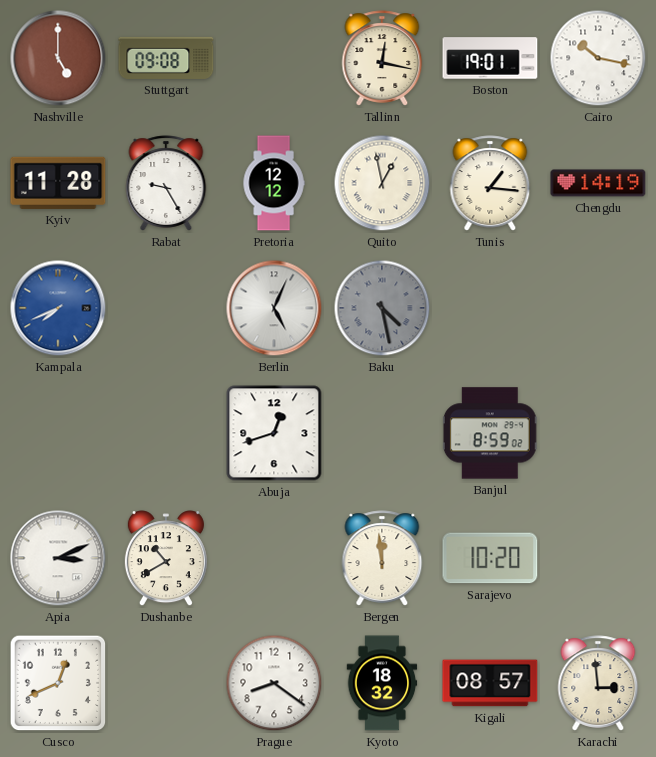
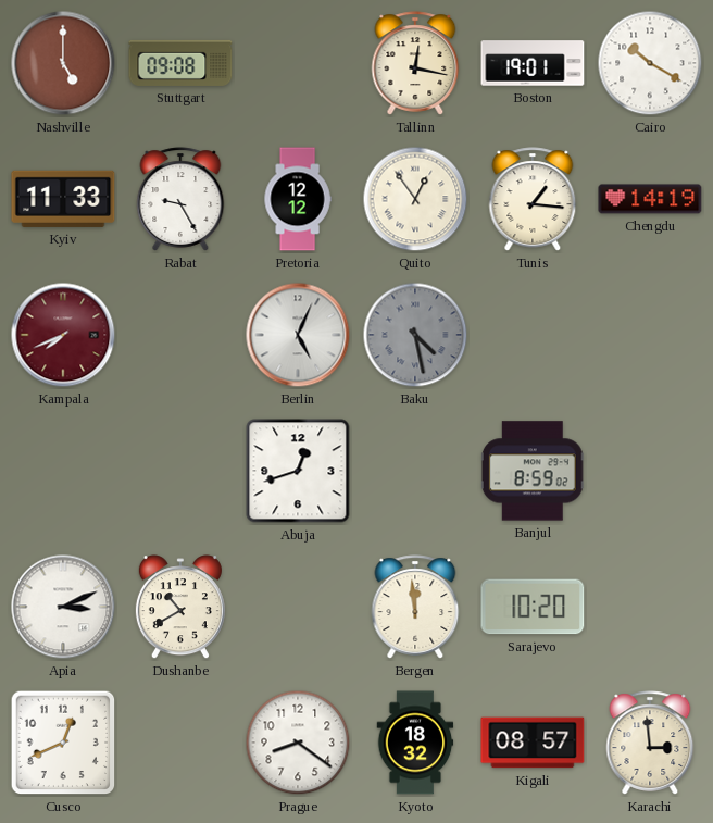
Cairo: 10:17 -> 10:20 (650, 63)
Kyiv: 11:28 -> 11:33 (63, 199)
Quito: 12:58 -> 12:54 (415, 199)
Kampala dial: blue -> burgundy (63, 335)
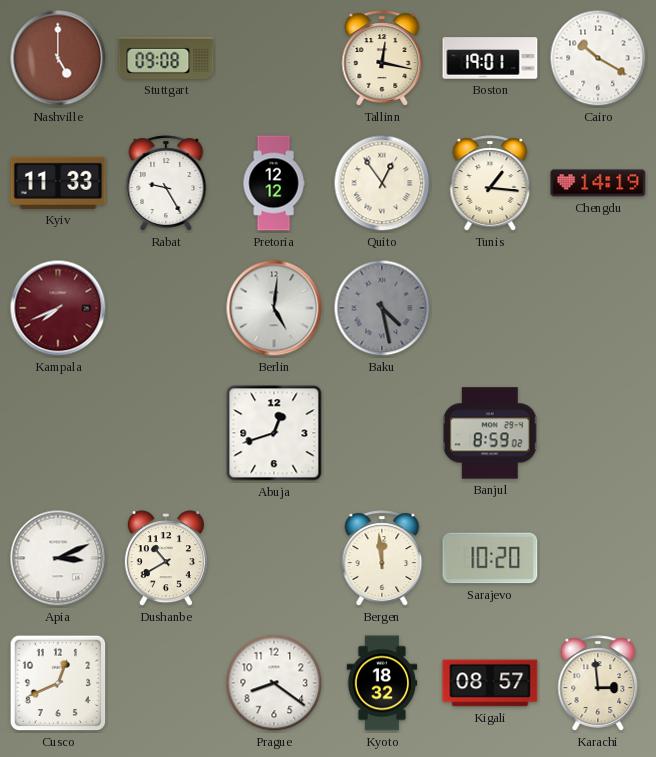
Berlin: 5:04 -> 5:01 (274, 308)
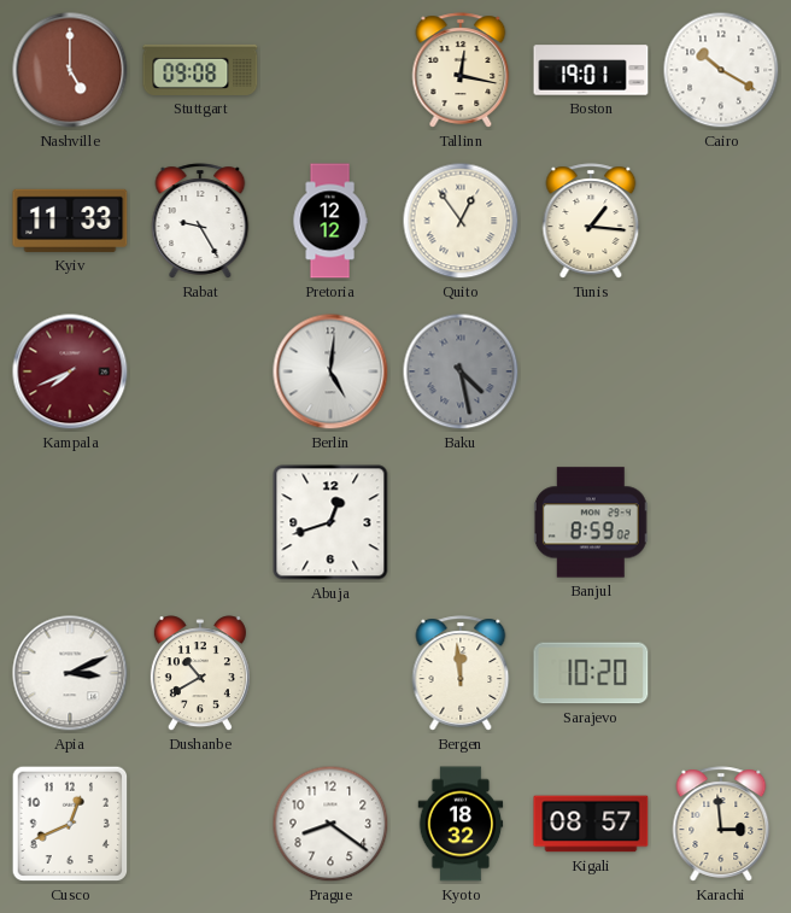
Chengdu: 14:19 -> none (598, 183)
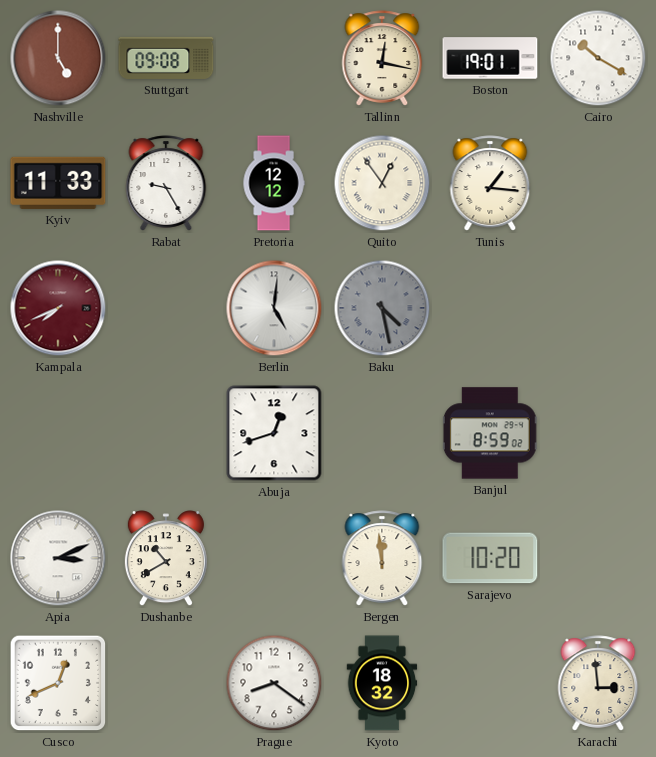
Kigali: 08:57 -> none (591, 824)
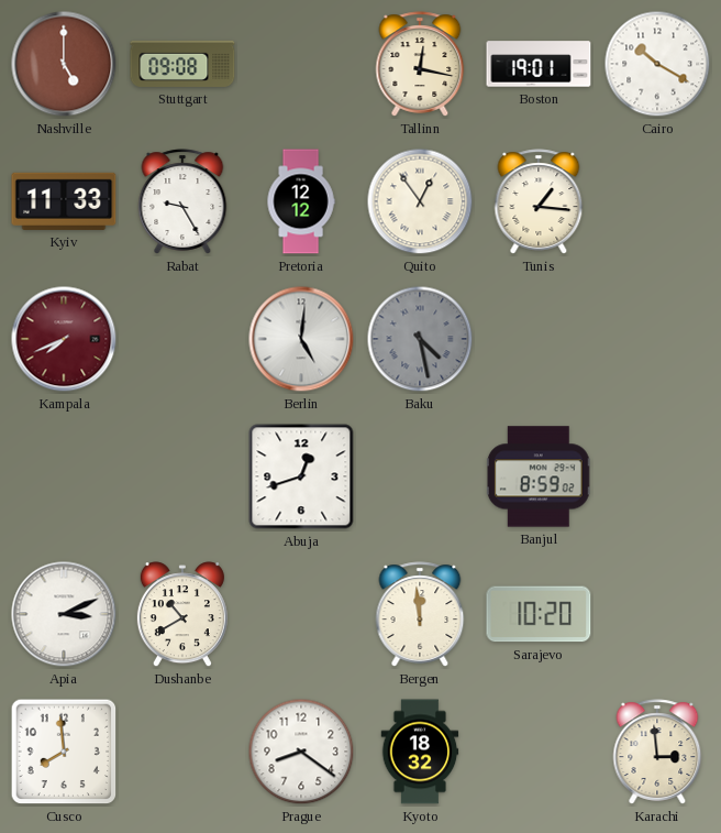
Cusco: 12:41 -> 7:59 (64, 752)
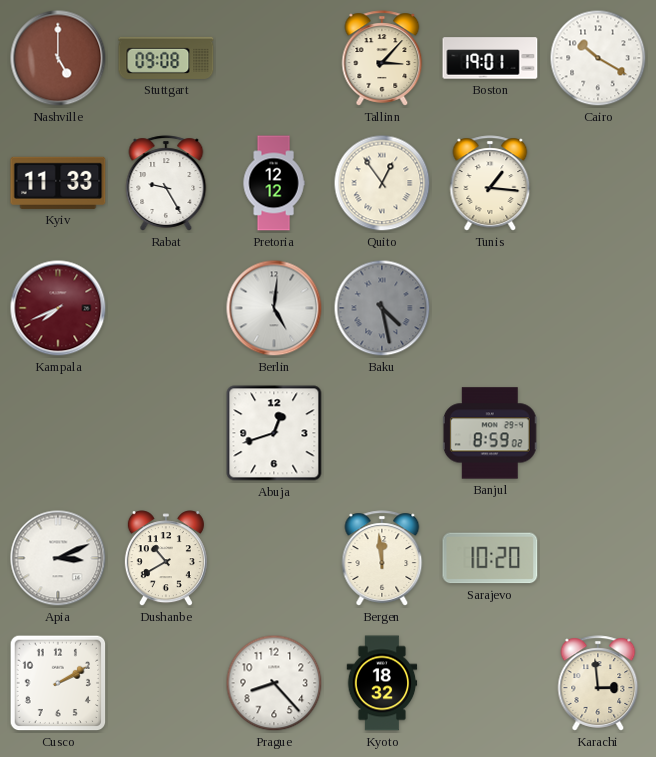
Tallinn: 12:17 -> 3:07 (382, 58)
Cusco: 7:59 -> 2:10 (58, 683)
Prague: 8:21 -> 8:23 (274, 683)
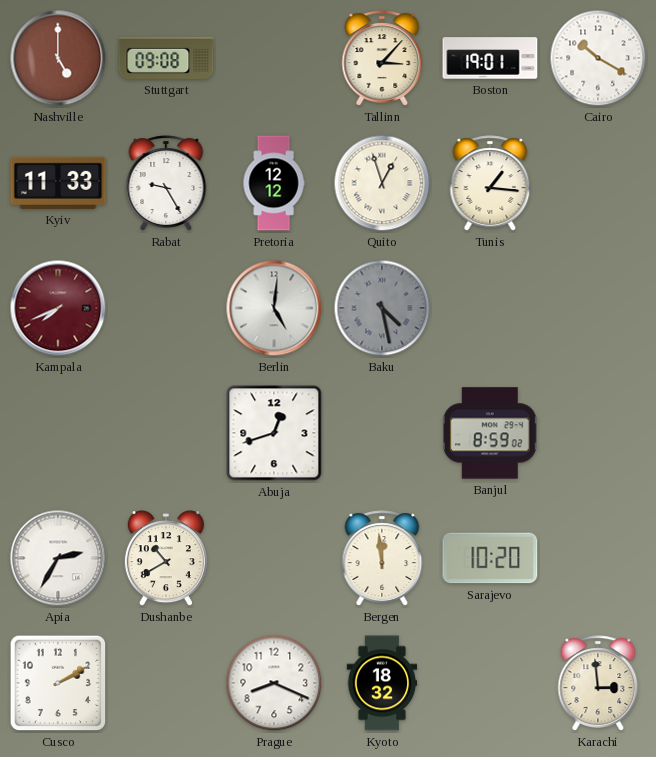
Quito: 12:54 -> 12:57 (382, 183)
Apia: 3:11 -> 2:35 (58, 558)
Prague: 8:23 -> 8:19 (274, 683)
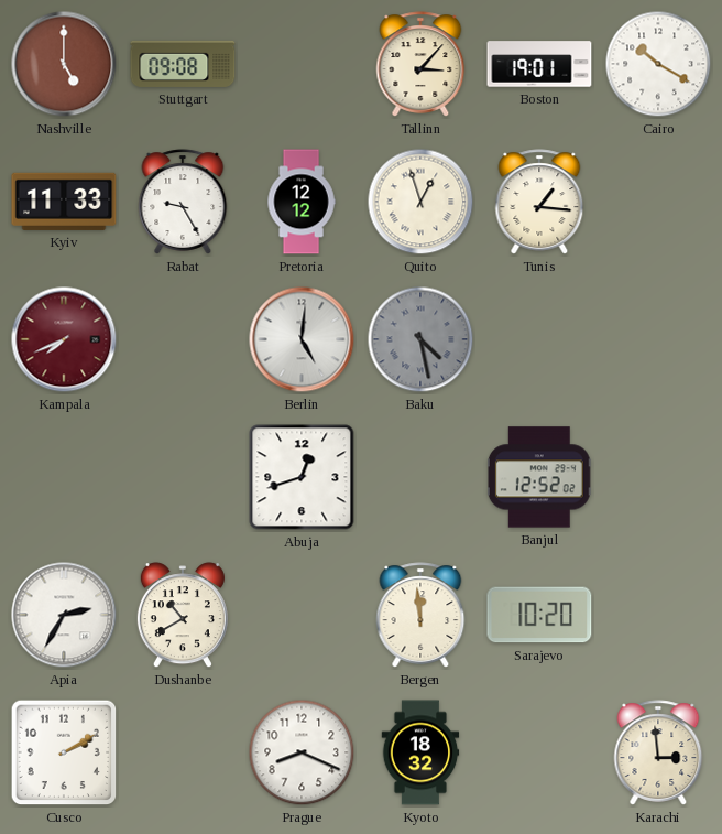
Banjul: 8:59 -> 12:52 (539, 477)
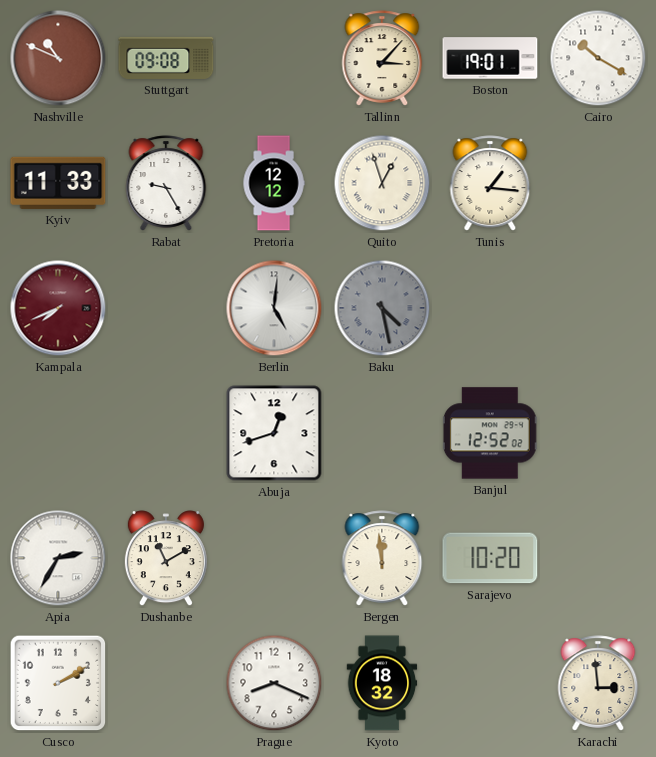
Nashville: 5:00 -> 10:49 (58, 58)
Dushanbe: 10:40 -> 11:10 (166, 559)
